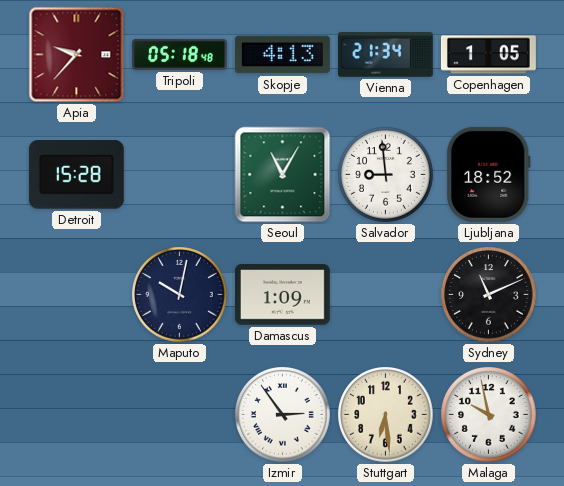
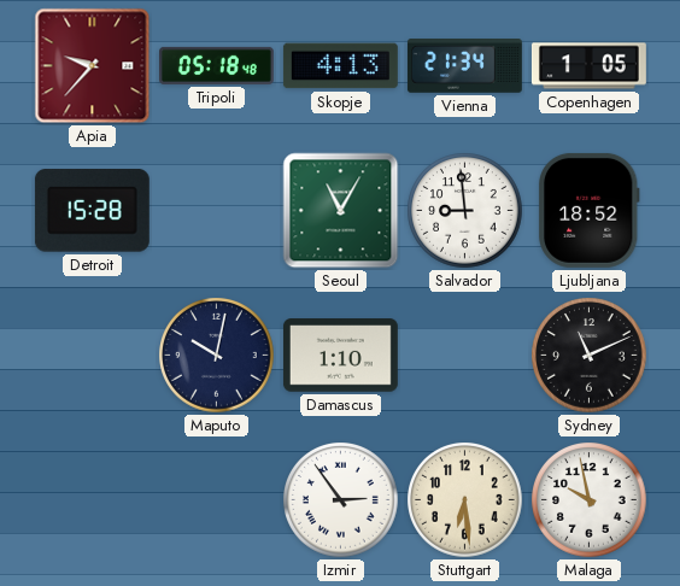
Damascus: 1:09 -> 1:10 (340, 356)
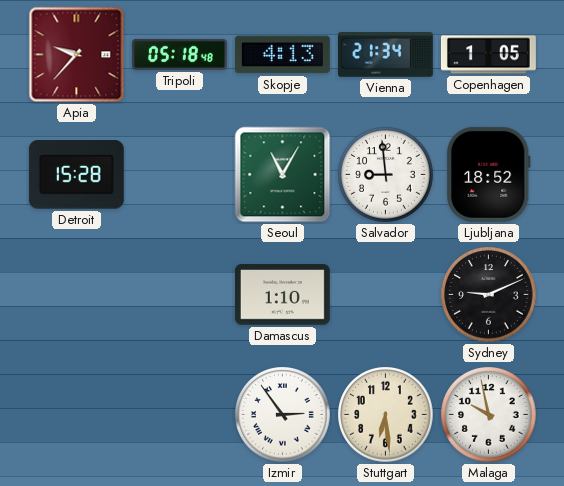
Maputo: 10:02 -> none (217, 356)
Sydney: 11:11 -> 9:11 (489, 295)
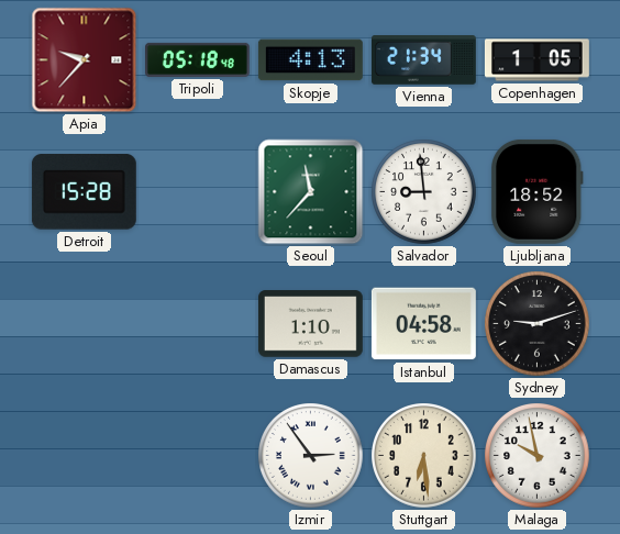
Seoul: 11:05 -> 11:37 (311, 192)
Istanbul: none -> 04:58 (423, 324)
Sydney: 9:11 -> 9:12 (538, 324)
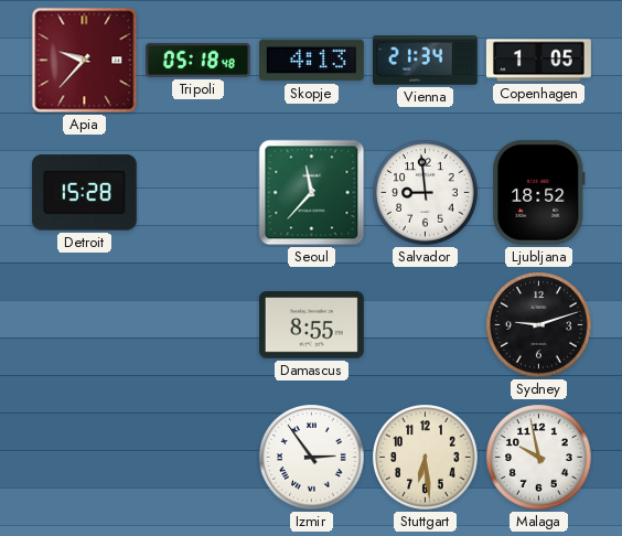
Damascus: 1:10 -> 8:55 (311, 325)
Istanbul: 04:58 -> none (423, 324)
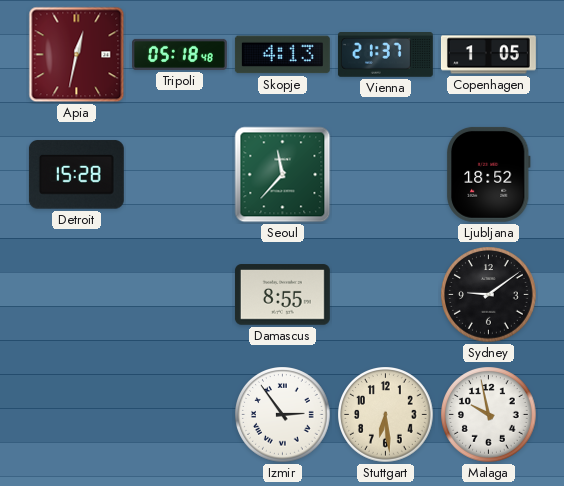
Apia: 9:37 -> 12:32 (77, 55)
Vienna: 21:34 -> 21:37 (385, 55)
Salvador: 8:59 -> none (426, 193)
Sydney: 9:12 -> 9:09 (489, 295)
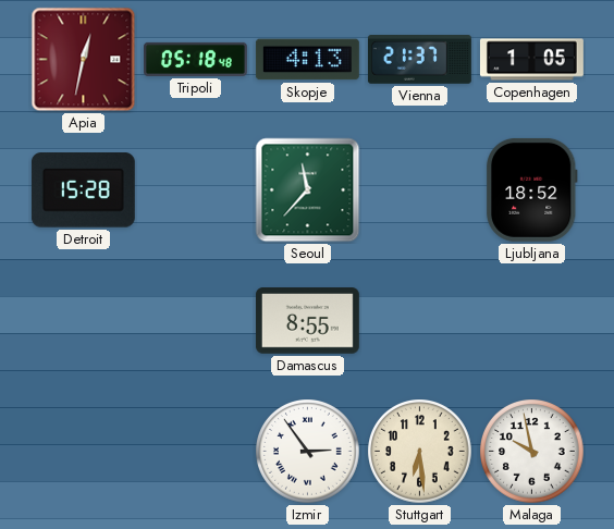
Sydney: 9:09 -> none (489, 295)
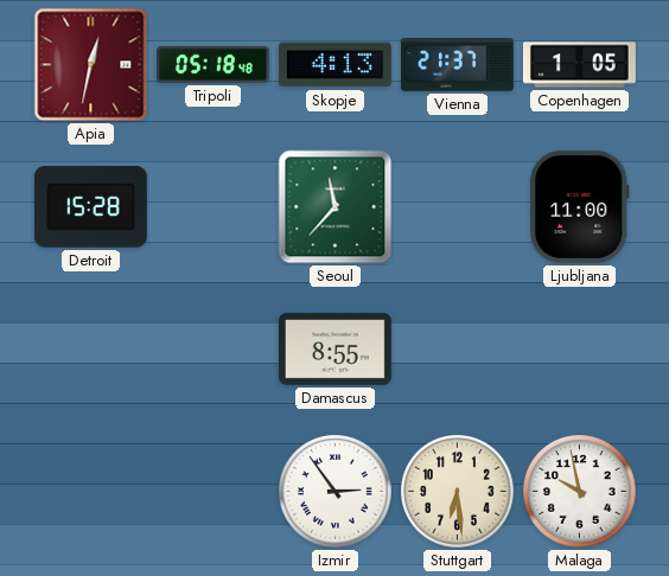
Ljubljana: 18:52 -> 11:00 (579, 206)
